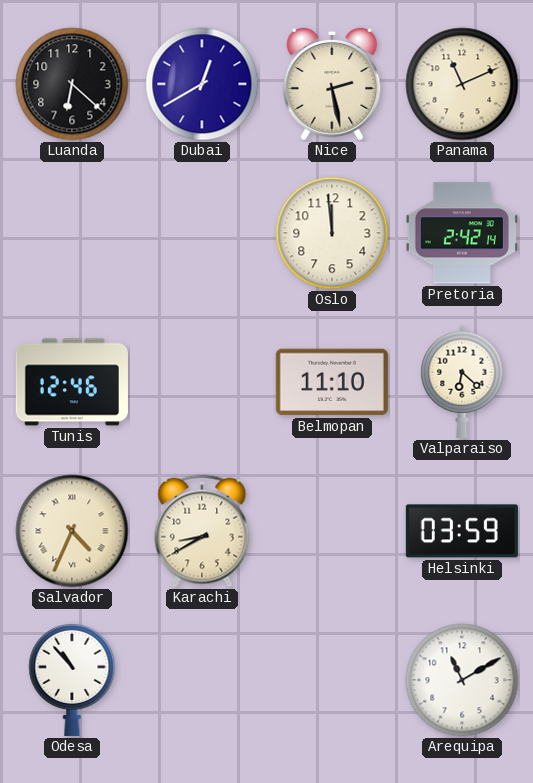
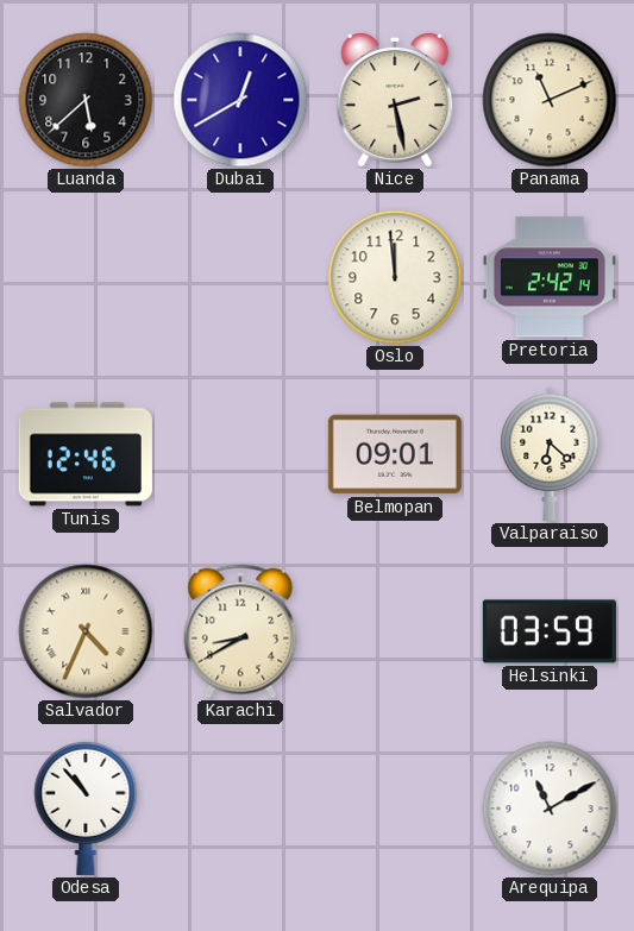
Luanda: 6:22 -> 5:38 (86, 100)
Belmopan: 11:10 -> 09:01 (395, 454)
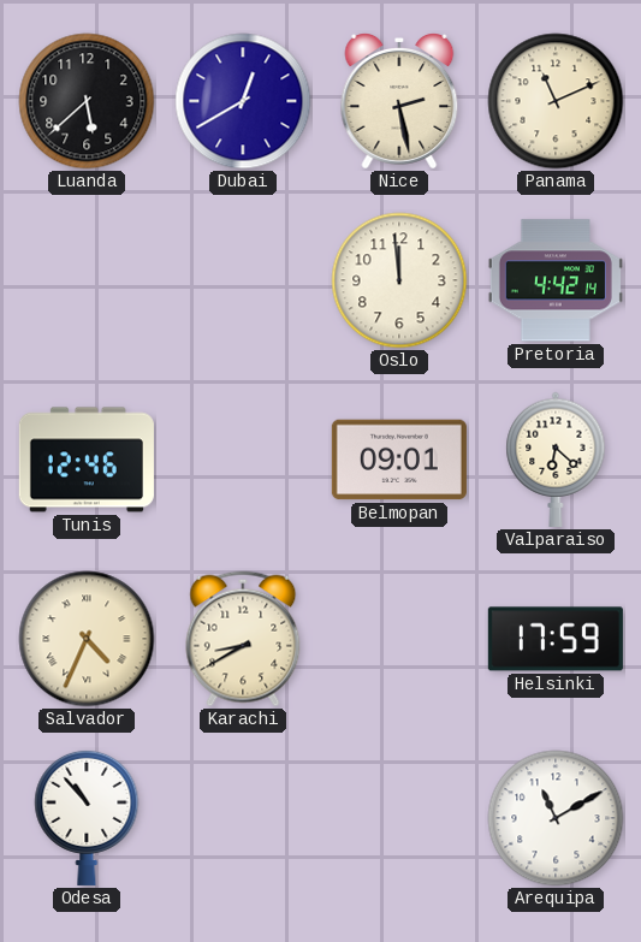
Pretoria: 2:42 -> 4:42 (556, 280)
Helsinki: 03:59 -> 17:59 (556, 639)
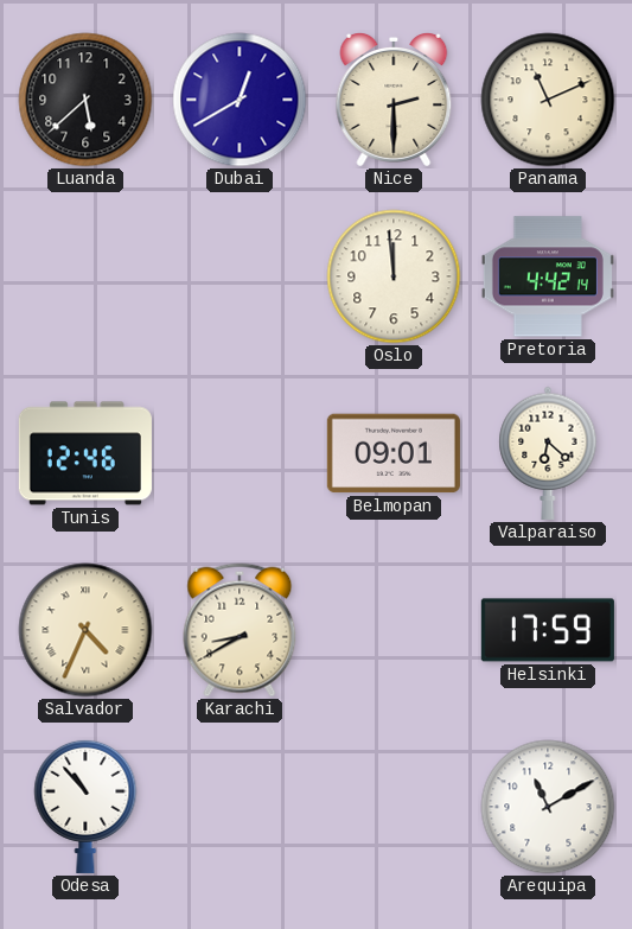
Nice: 2:28 -> 2:30 (394, 101)
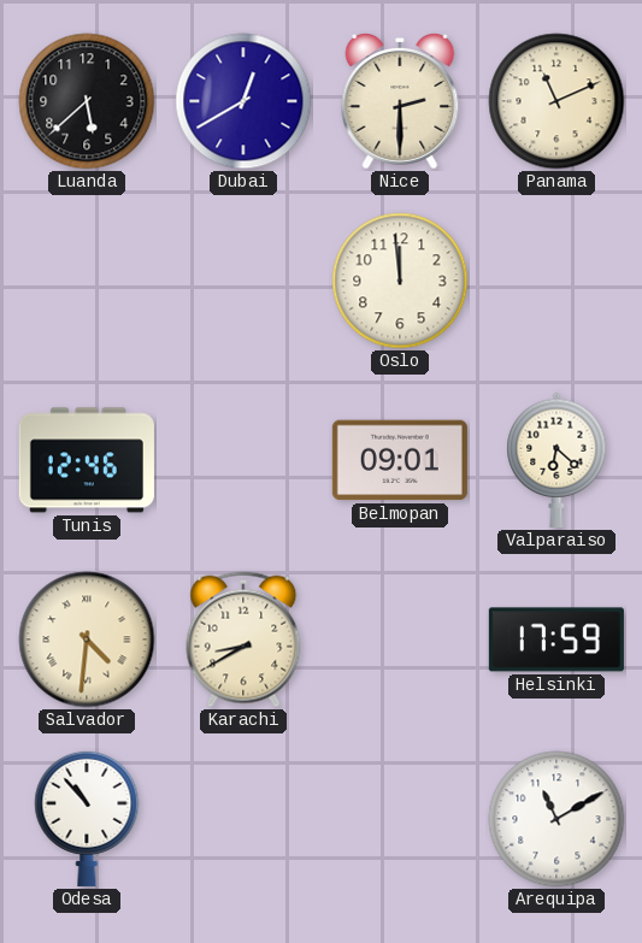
Pretoria: 4:42 -> none (548, 276)
Salvador: 4:34 -> 4:31 (87, 640)
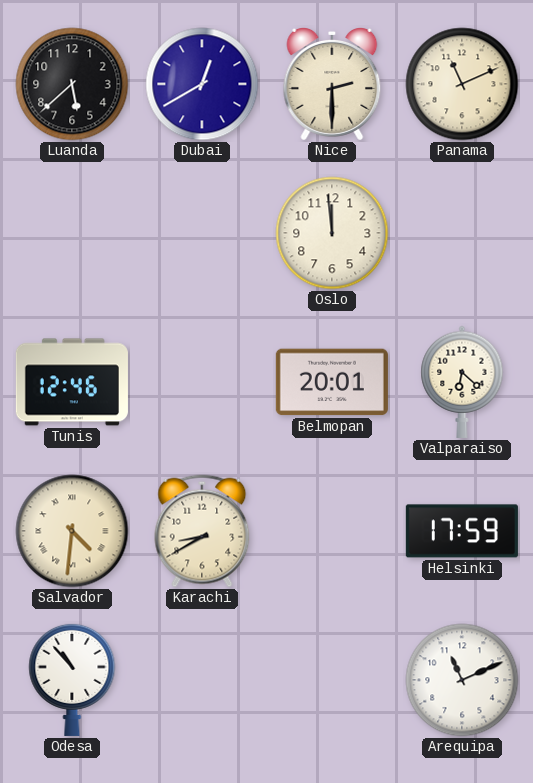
Belmopan: 09:01 -> 20:01 (332, 382)
Arequipa: 11:10 -> 11:11 (462, 680)
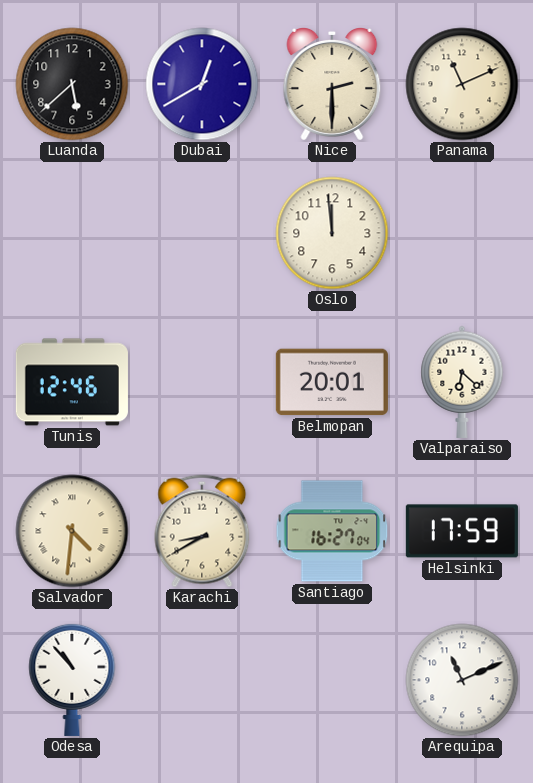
Santiago: none -> 16:27 (332, 531)
